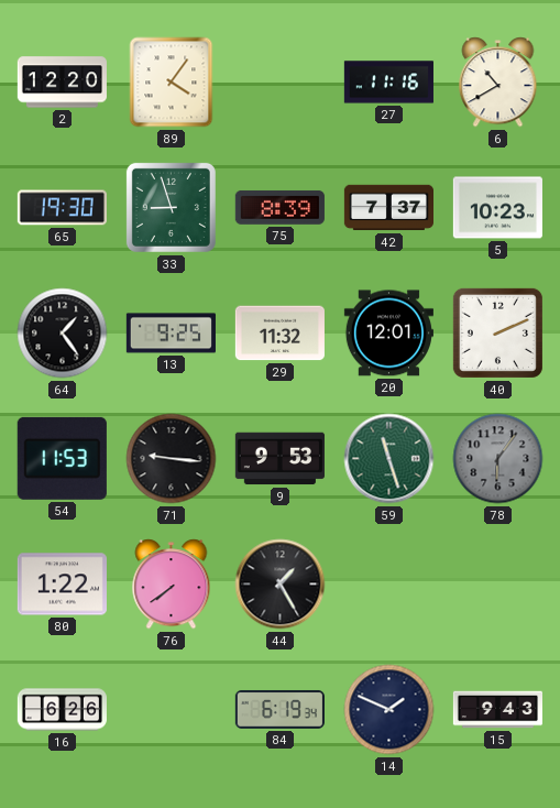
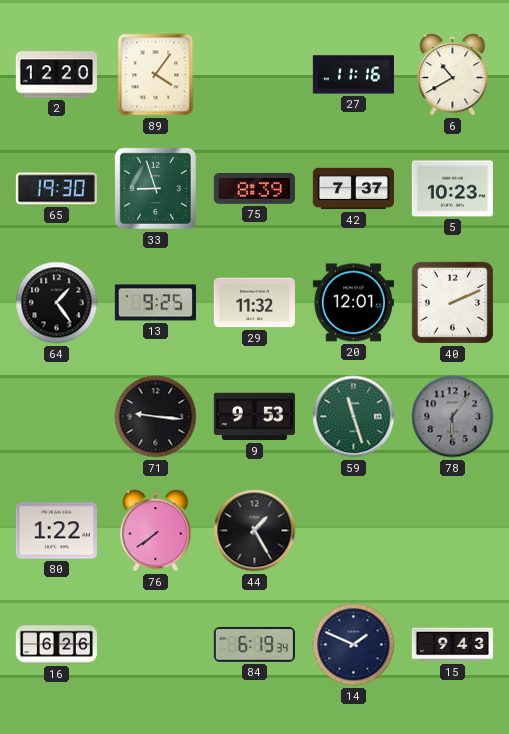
54: 11:53 -> none (62, 458)
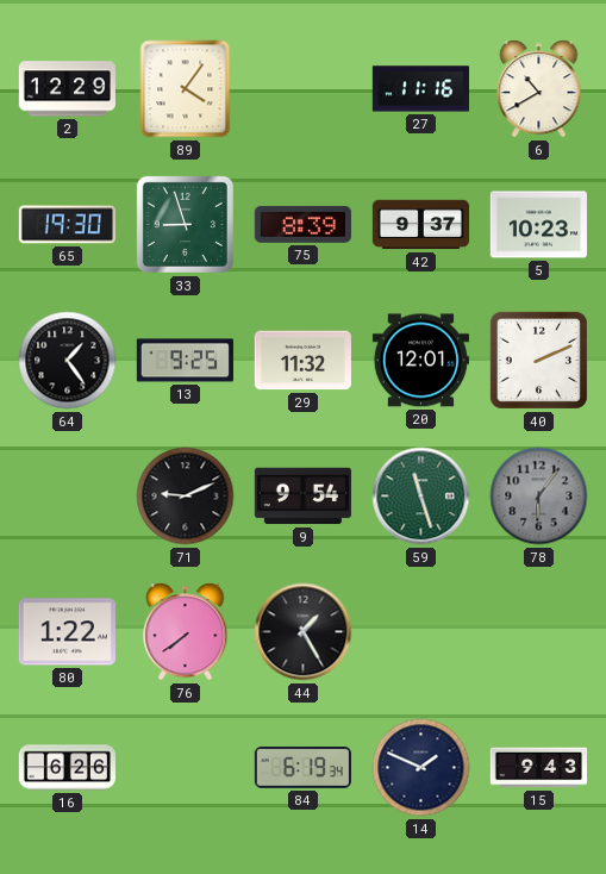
2: 12:20 -> 12:29 (67, 89)
42: 7:37 -> 9:37 (420, 225)
71: 9:16 -> 9:11 (186, 497)
9: 9:53 -> 9:54 (302, 497)
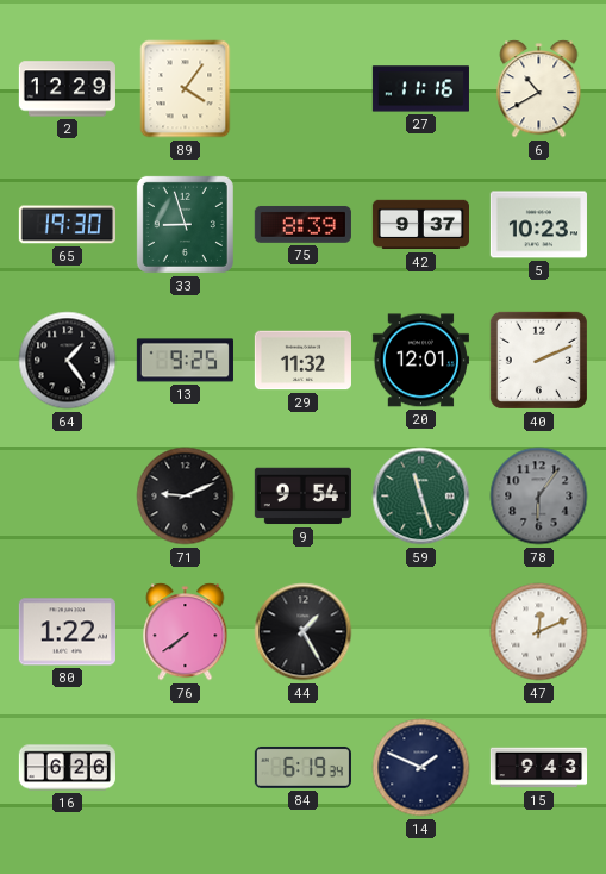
47: none -> 12:11 (539, 632)
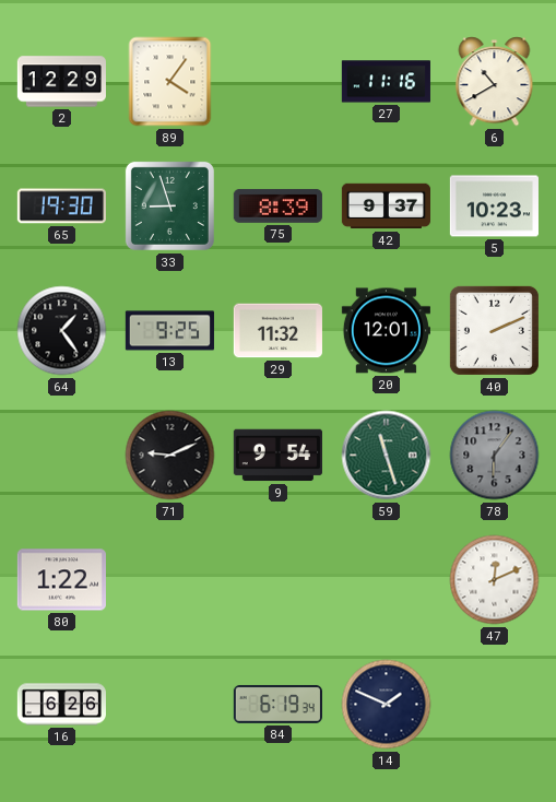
76: 7:39 -> none (186, 632)
44: 1:25 -> none (304, 632)
15: 9:43 -> none (538, 768)
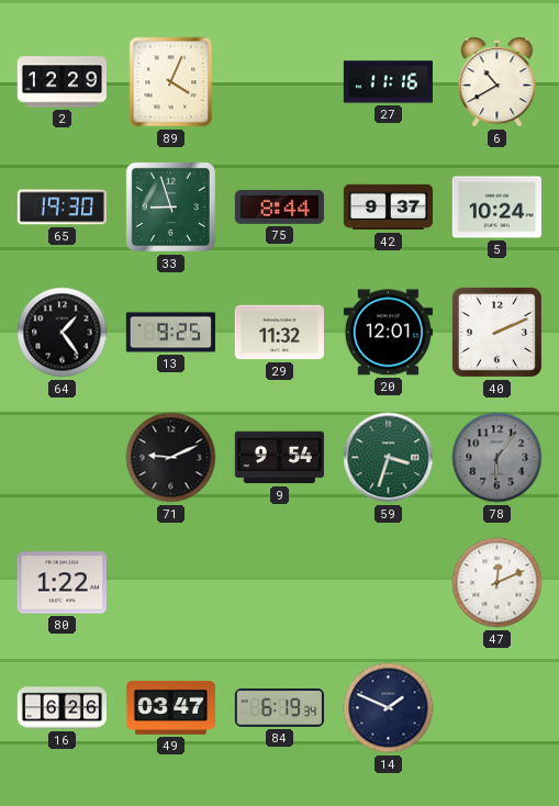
89: 4:06 -> 4:04 (171, 82)
75: 8:39 -> 8:44 (279, 206)
5: 10:23 -> 10:24 (496, 208)
59: 11:27 -> 3:33 (389, 458)
49: none -> 03:47 (170, 707)
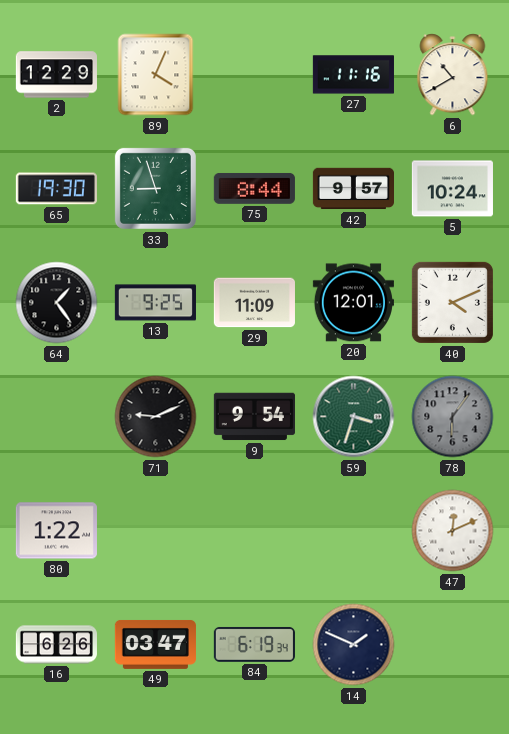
42: 9:37 -> 9:57 (353, 189)
29: 11:32 -> 11:09 (254, 303)
40: 2:11 -> 4:11 (452, 302)
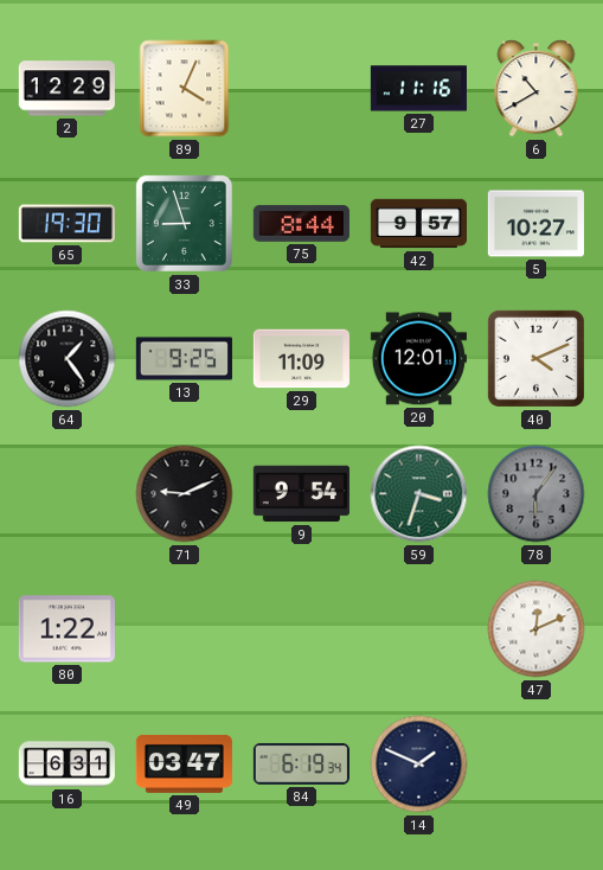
5: 10:24 -> 10:27 (535, 224)
16: 6:26 -> 6:31 (66, 765)
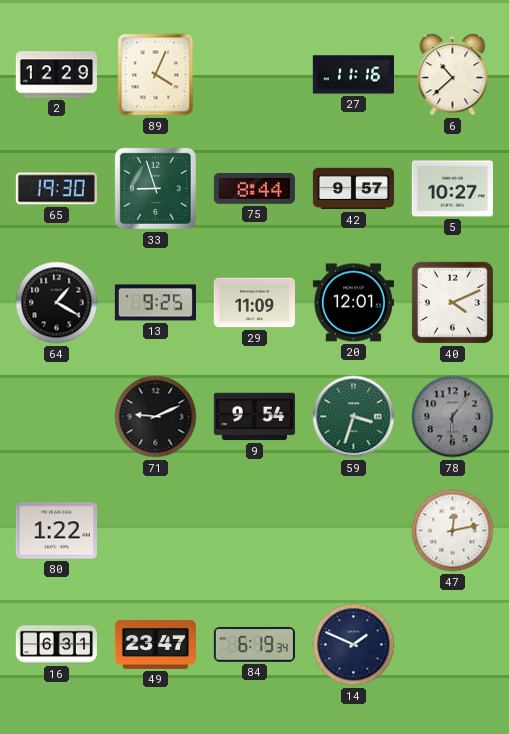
6: 10:40 -> 10:38 (453, 75)
64: 1:24 -> 1:20 (57, 303)
47: 12:11 -> 12:13 (453, 531)
49: 03:47 -> 23:47 (155, 644)
